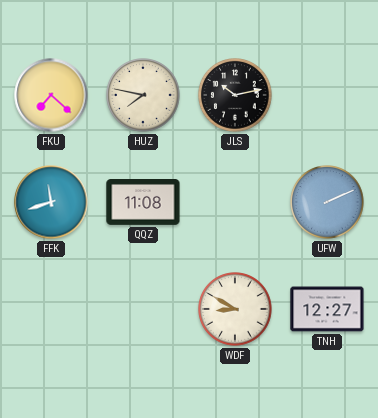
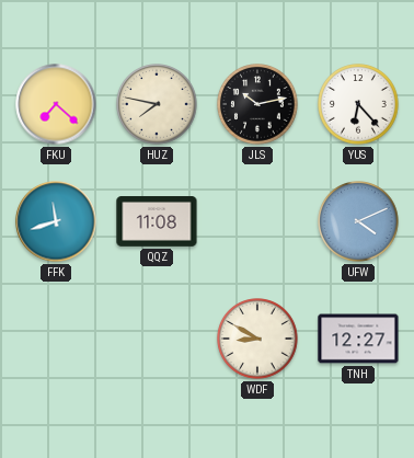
YUS: none -> 6:23 (358, 104)
UFW: 2:11 -> 4:11 (358, 221)
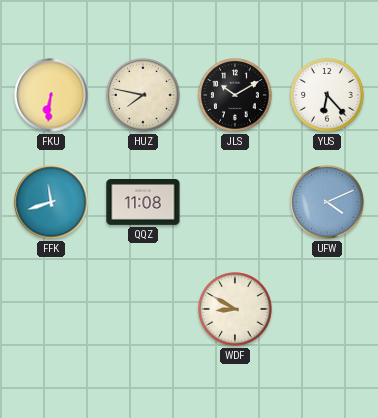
FKU: 7:22 -> 6:31 (51, 95)
JLS: 10:13 -> 10:10 (235, 95)
TNH: 12:27 -> none (358, 339)
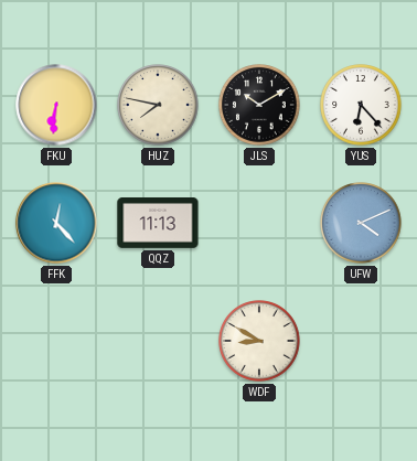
FFK: 11:42 -> 12:23 (56, 223)
QQZ: 11:08 -> 11:13 (158, 224)
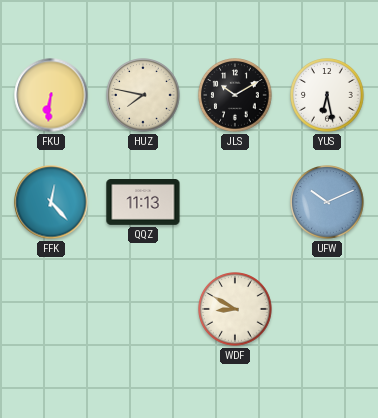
YUS: 6:23 -> 6:28 (327, 95)
UFW: 4:11 -> 10:11 (327, 202)
